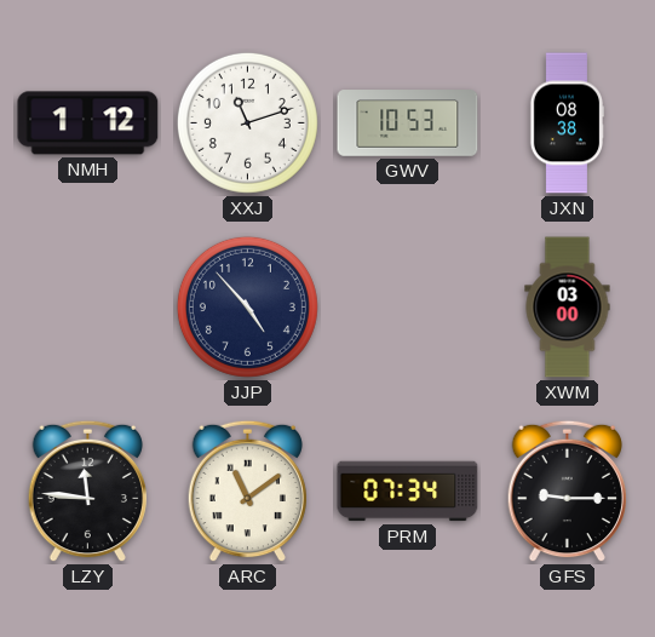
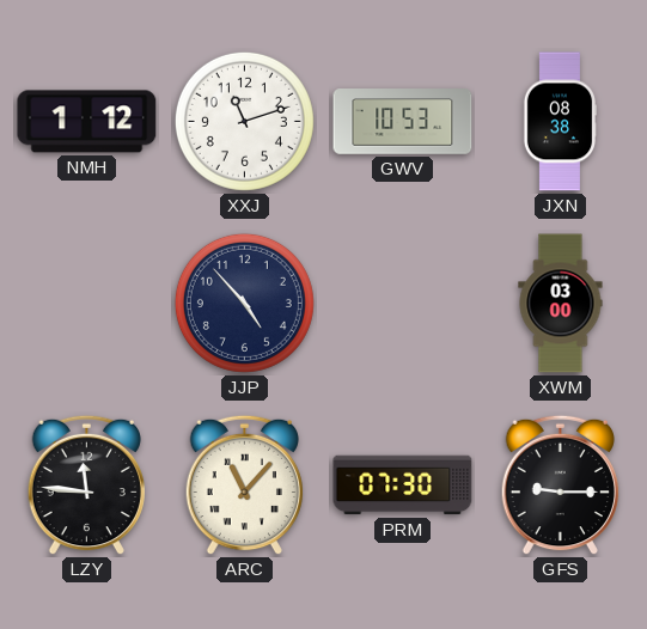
ARC: 11:09 -> 11:07 (244, 486)
PRM: 07:34 -> 07:30 (403, 486)
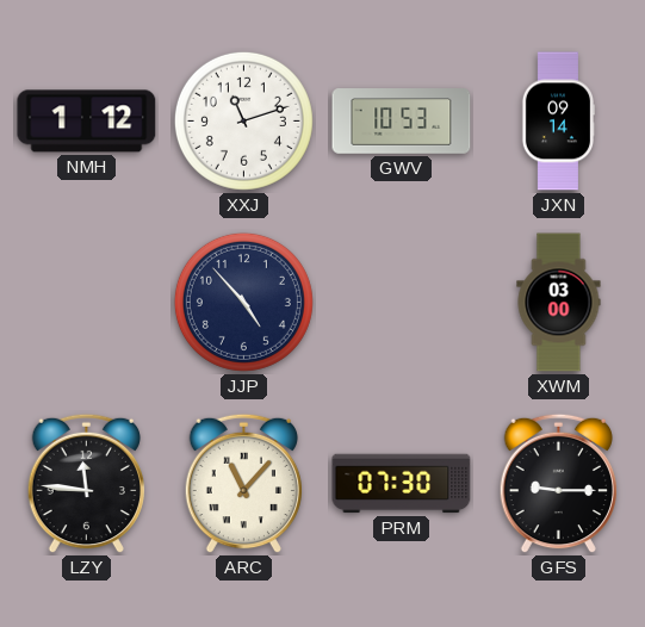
JXN: 08:38 -> 09:14 (558, 122)
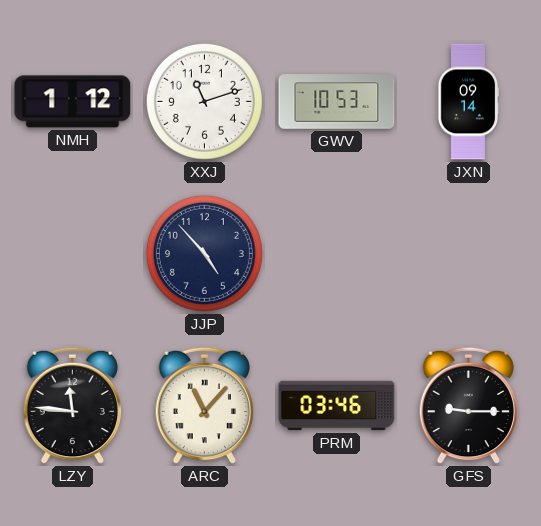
XWM: 03:00 -> none (559, 303)
PRM: 07:30 -> 03:46 (337, 406)
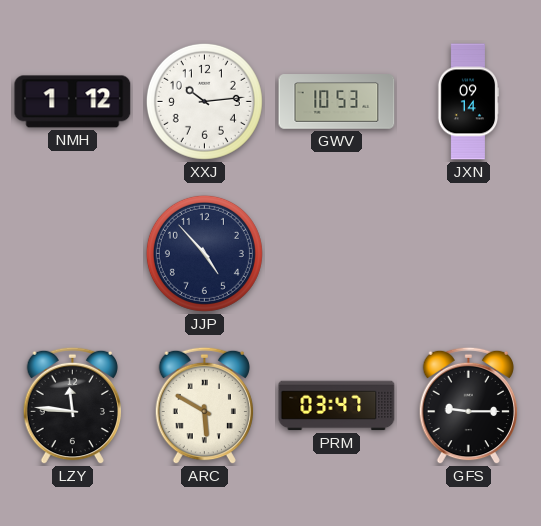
XXJ: 11:12 -> 10:14 (204, 101)
ARC: 11:07 -> 5:50 (204, 406)
PRM: 03:46 -> 03:47 (337, 406)
